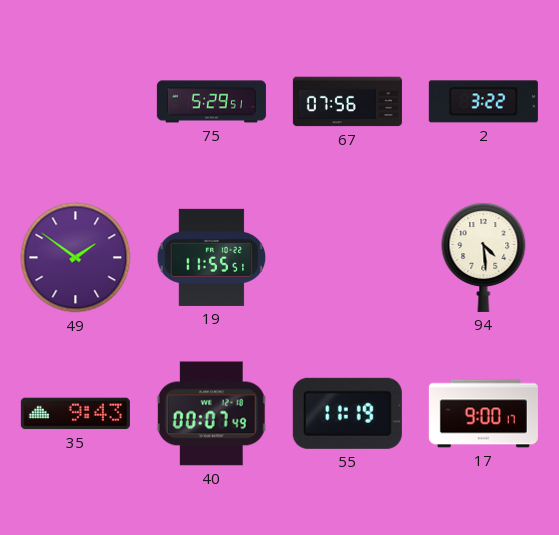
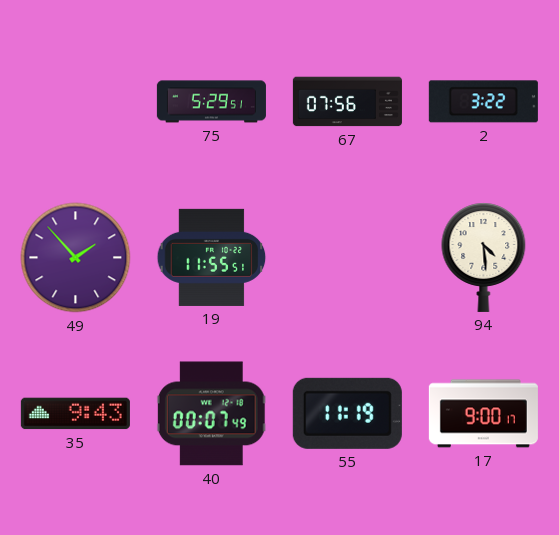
49: 1:51 -> 1:53 (76, 258)
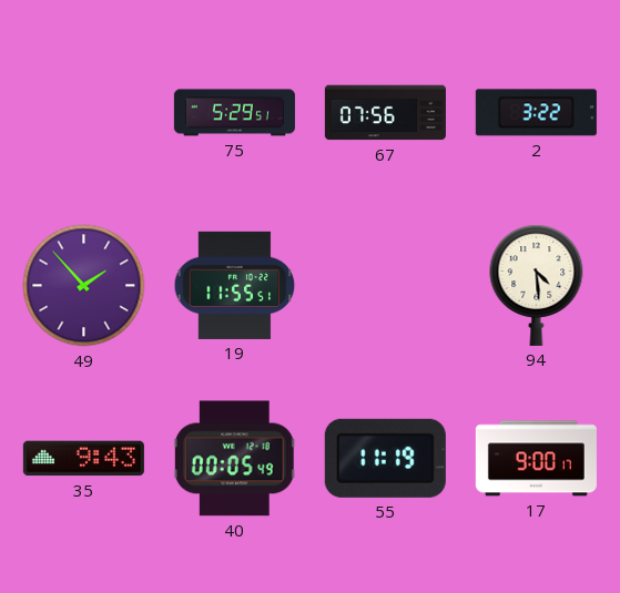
40: 00:07 -> 00:05 (234, 459)
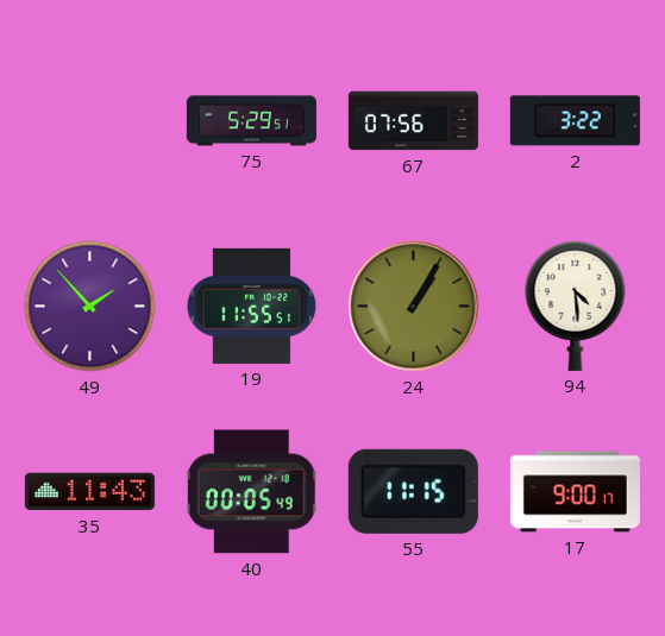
24: none -> 1:05 (414, 307)
35: 9:43 -> 11:43 (89, 492)
55: 11:19 -> 11:15 (413, 491)
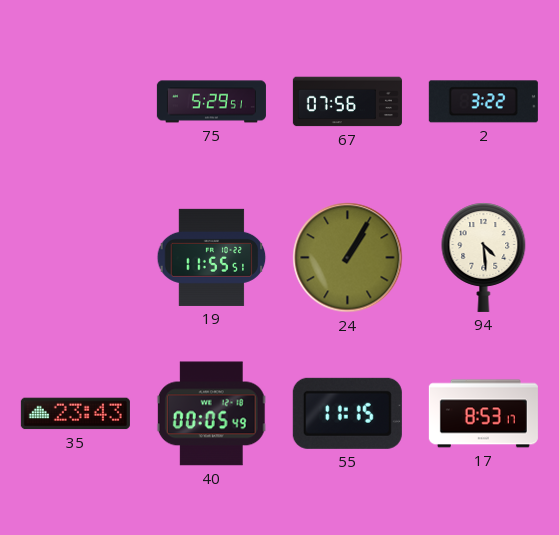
49: 1:53 -> none (90, 307)
35: 11:43 -> 23:43 (75, 414)
17: 9:00 -> 8:53 (483, 414)
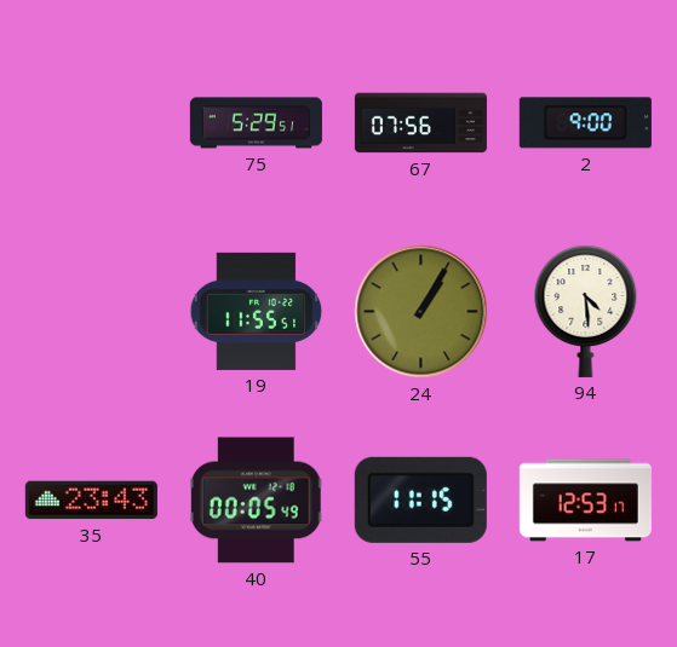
2: 3:22 -> 9:00 (585, 123)
17: 8:53 -> 12:53 (585, 501)
